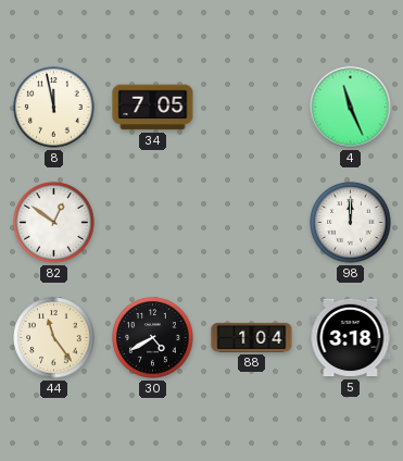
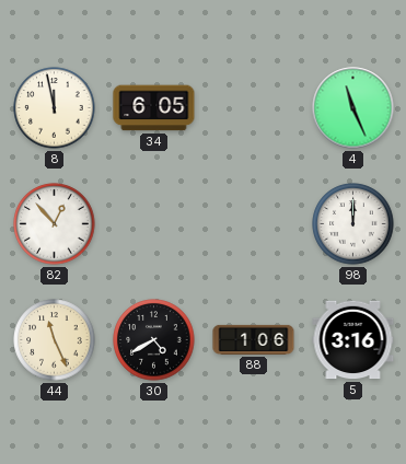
34: 7:05 -> 6:05 (154, 108)
82: 12:51 -> 12:53 (55, 224)
44: 11:24 -> 11:26 (55, 340)
88: 1:04 -> 1:06 (254, 339)
5: 3:18 -> 3:16 (353, 340)
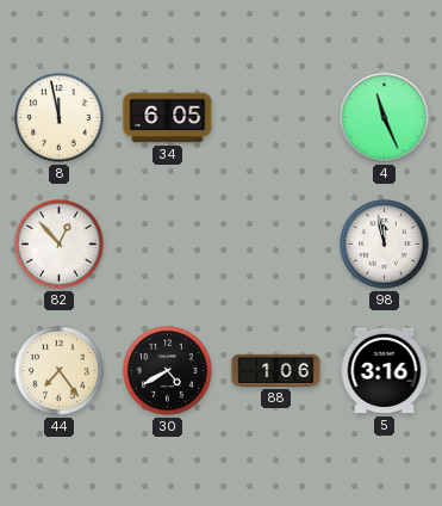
98: 12:00 -> 11:58 (385, 245)
44: 11:26 -> 7:24 (60, 371)
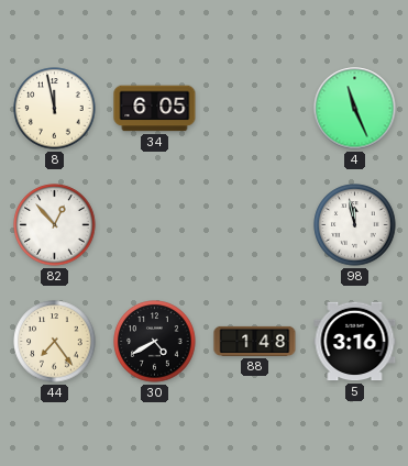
88: 1:06 -> 1:48 (255, 341)
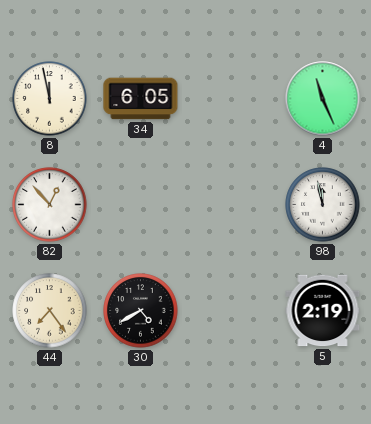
88: 1:48 -> none (255, 341)
5: 3:16 -> 2:19 (323, 311)
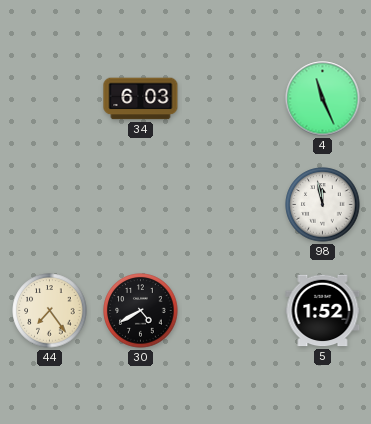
8: 11:58 -> none (50, 99)
34: 6:05 -> 6:03 (141, 99)
82: 12:53 -> none (50, 205)
5: 2:19 -> 1:52 (323, 311)
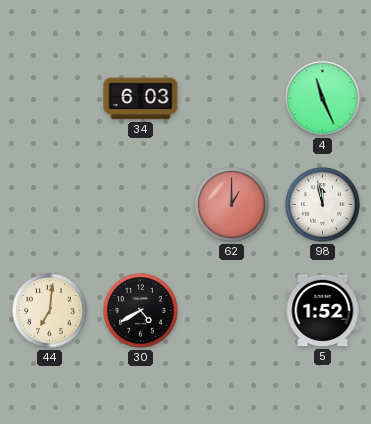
62: none -> 1:00 (232, 205)
44: 7:24 -> 7:01 (50, 311)
